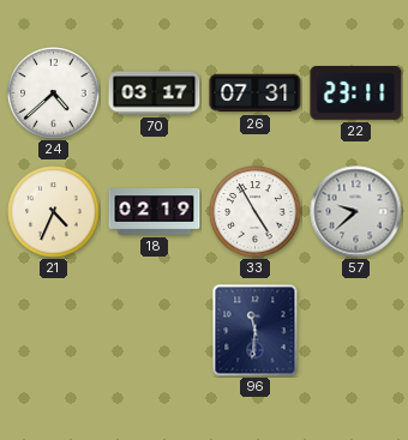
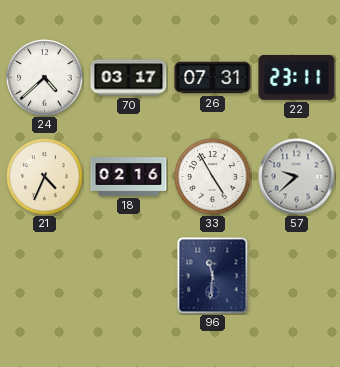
18: 02:19 -> 02:16 (129, 177)
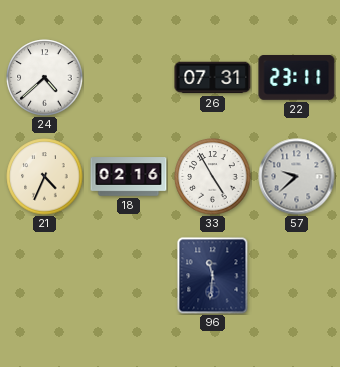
70: 03:17 -> none (129, 78)
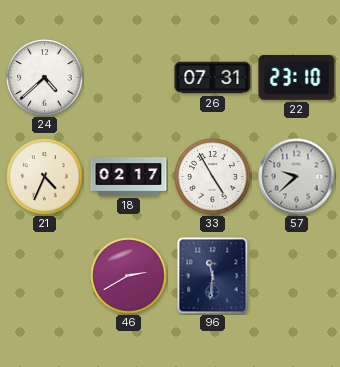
22: 23:11 -> 23:10 (297, 78)
18: 02:16 -> 02:17 (129, 177)
46: none -> 2:40 (129, 276)
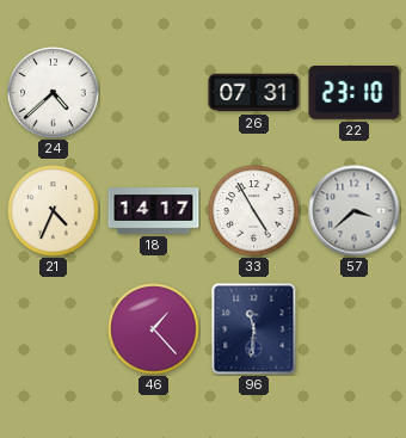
18: 02:17 -> 14:17 (154, 211)
57: 9:38 -> 3:38 (355, 211)
46: 2:40 -> 1:23 (154, 329)
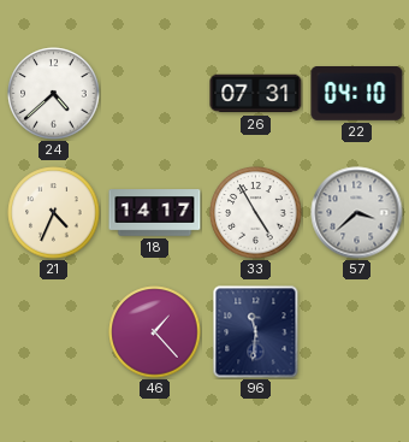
22: 23:10 -> 04:10 (357, 94)
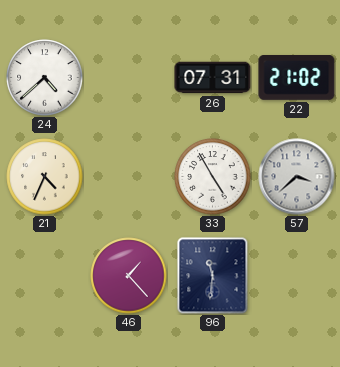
22: 04:10 -> 21:02 (297, 78)
18: 14:17 -> none (155, 213)
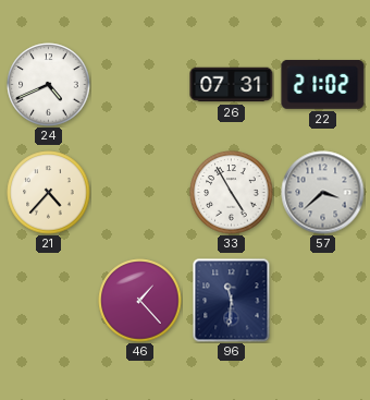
24: 4:38 -> 4:41 (49, 85)
21: 4:34 -> 4:37 (49, 193)
